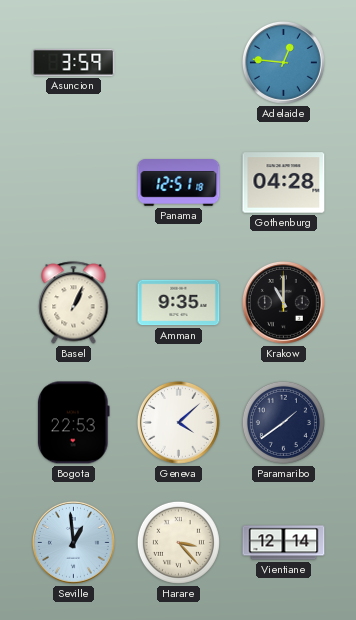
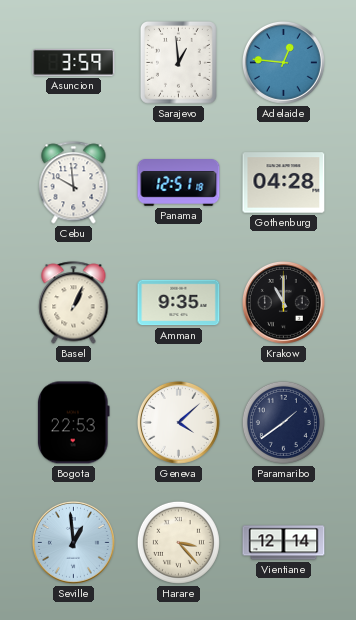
Sarajevo: none -> 12:59 (178, 62)
Cebu: none -> 9:59 (74, 183)
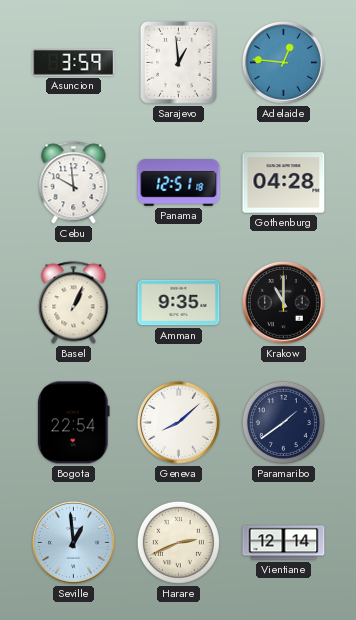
Bogota: 22:53 -> 22:54 (73, 423)
Geneva: 4:08 -> 8:08 (179, 423)
Harare: 3:23 -> 2:41 (178, 542)
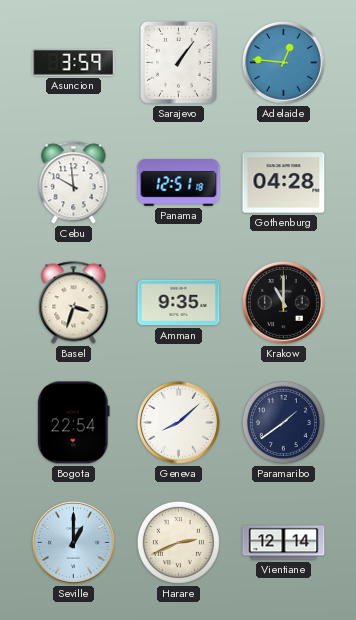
Sarajevo: 12:59 -> 1:06 (178, 62)
Basel: 1:04 -> 3:33 (74, 303)
Seville: 12:59 -> 1:00 (74, 543)
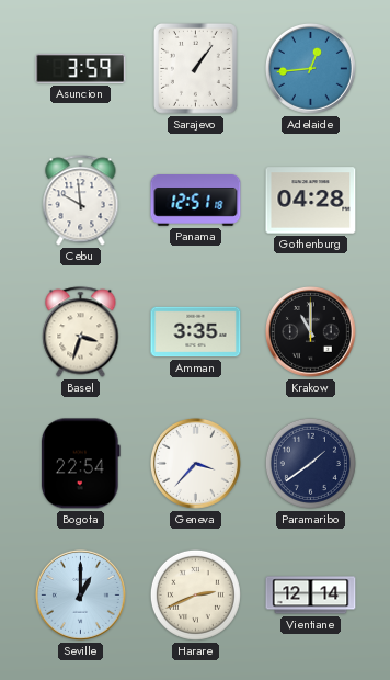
Adelaide: 12:46 -> 12:44 (311, 69)
Amman: 9:35 -> 3:35 (196, 332)
Geneva: 8:08 -> 3:37 (196, 464)
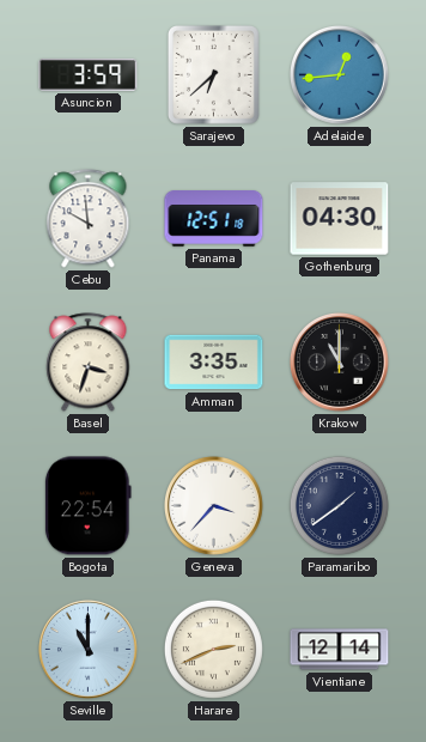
Sarajevo: 1:06 -> 6:38 (213, 74)
Gothenburg: 04:28 -> 04:30 (340, 219)
Seville: 1:00 -> 11:00 (89, 650)
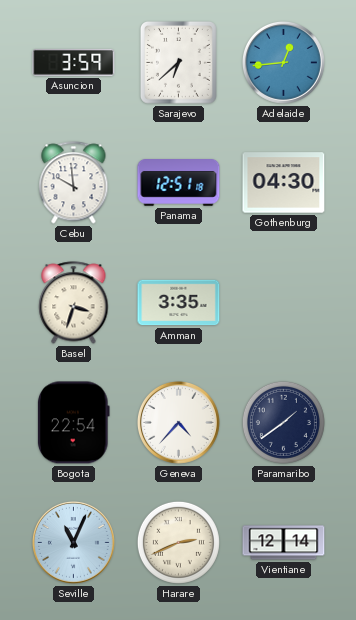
Krakow: 11:00 -> none (340, 363)
Geneva: 3:37 -> 4:37 (179, 423)
Seville: 11:00 -> 11:04 (74, 543)
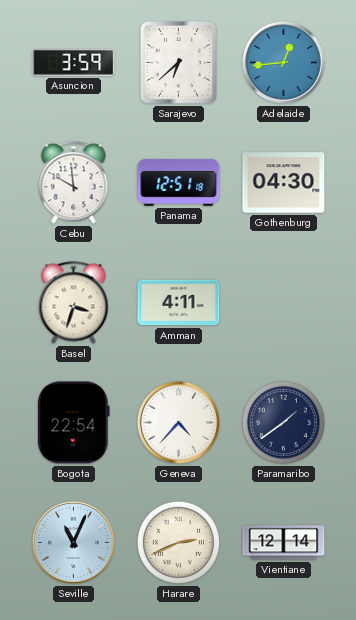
Amman: 3:35 -> 4:11 (179, 303)
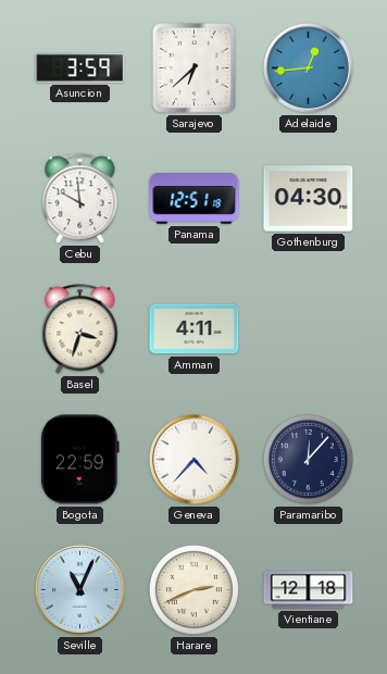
Bogota: 22:54 -> 22:59 (79, 460)
Paramaribo: 1:39 -> 12:07 (308, 459)
Vientiane: 12:14 -> 12:18 (309, 590)
